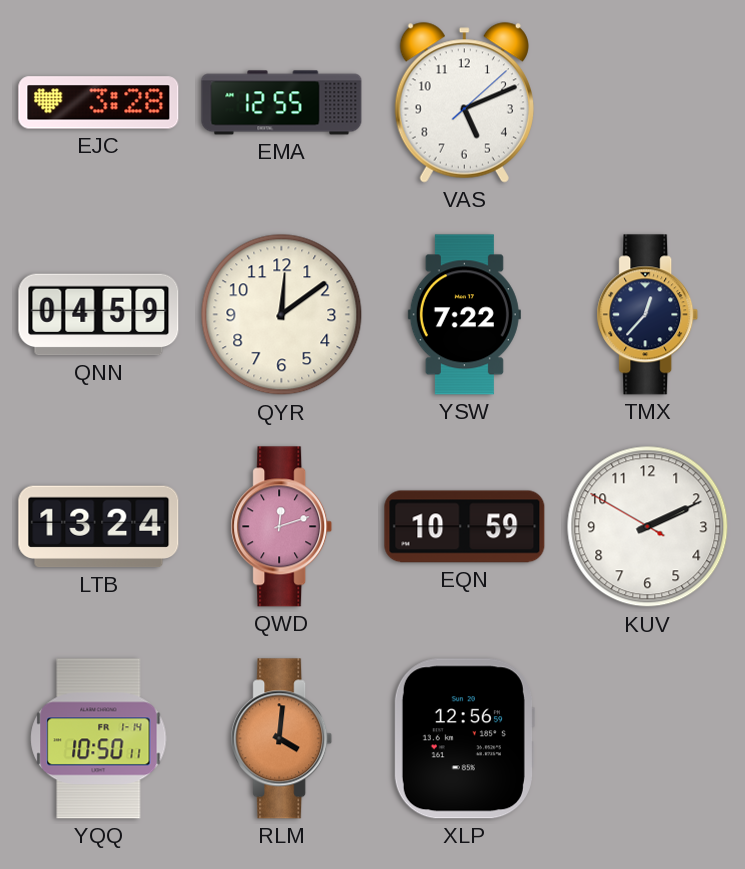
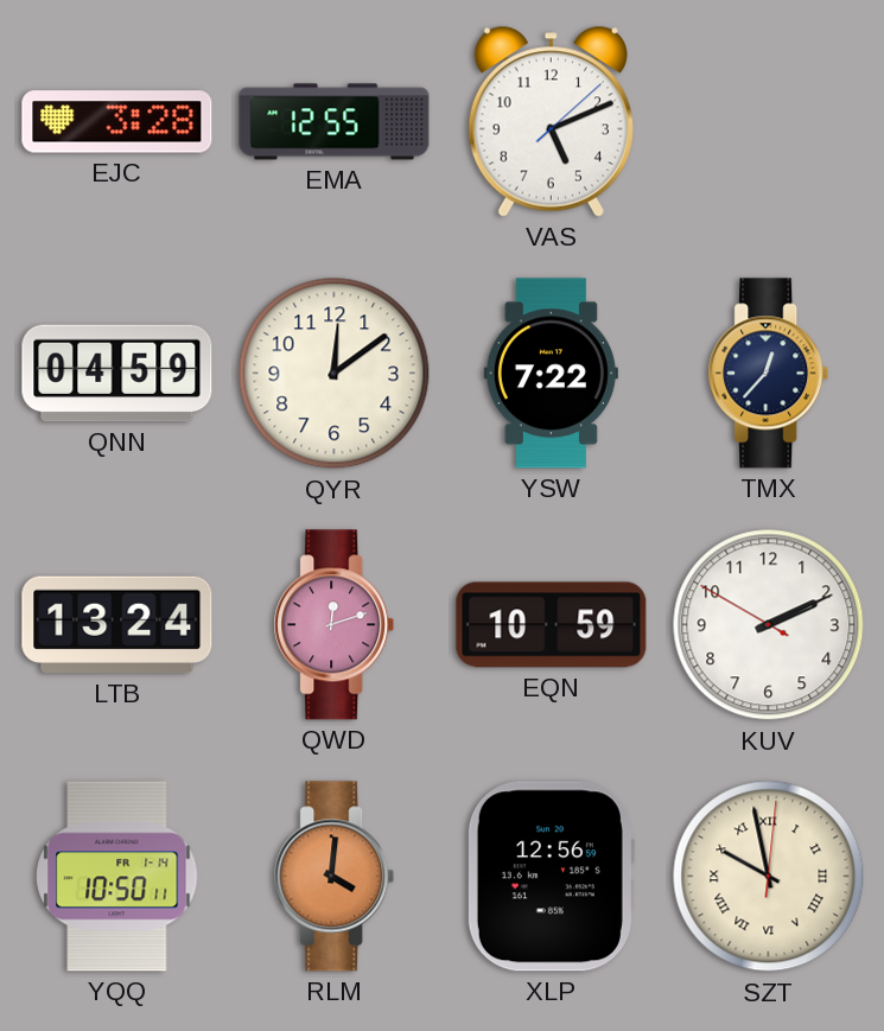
SZT: none -> 9:58 (769, 877)
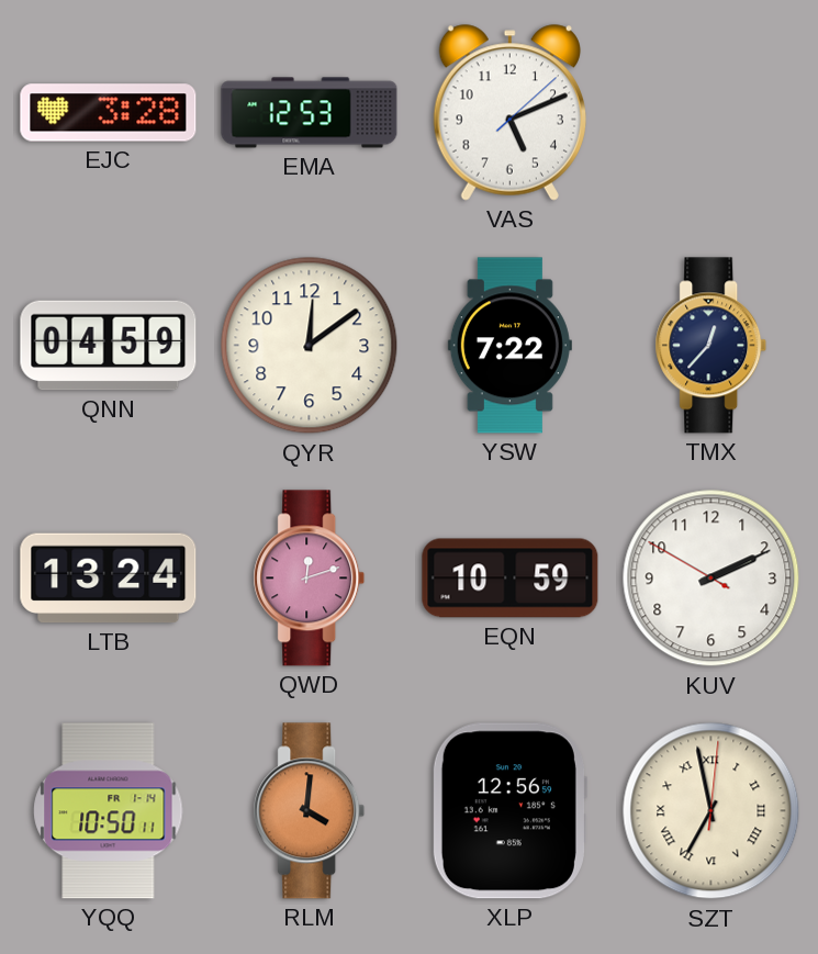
EMA: 12:55 -> 12:53 (310, 113)
SZT: 9:58 -> 6:58 (711, 811)
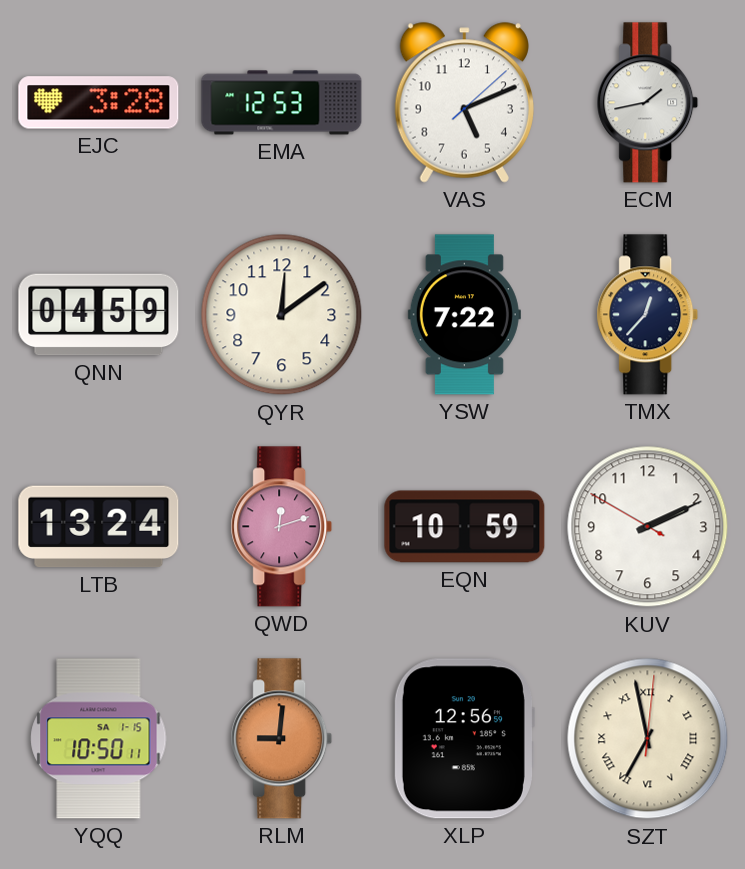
ECM: none -> 1:43 (648, 103)
YQQ date: FR 1-14 -> SA 1-15 (99, 739)
RLM: 4:01 -> 9:01 (282, 739)
